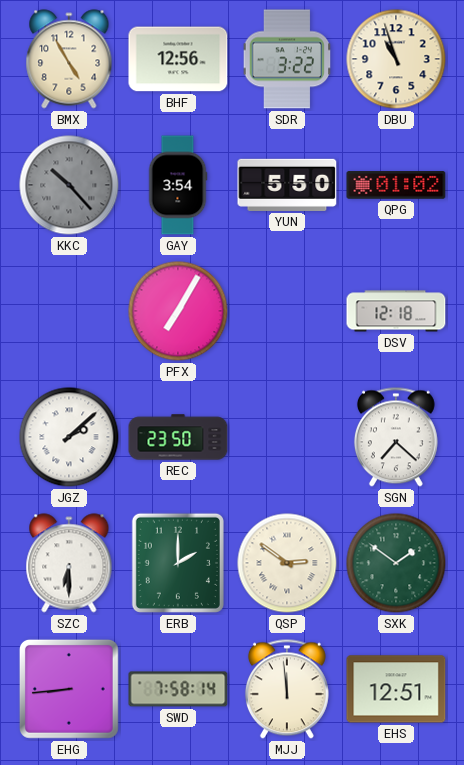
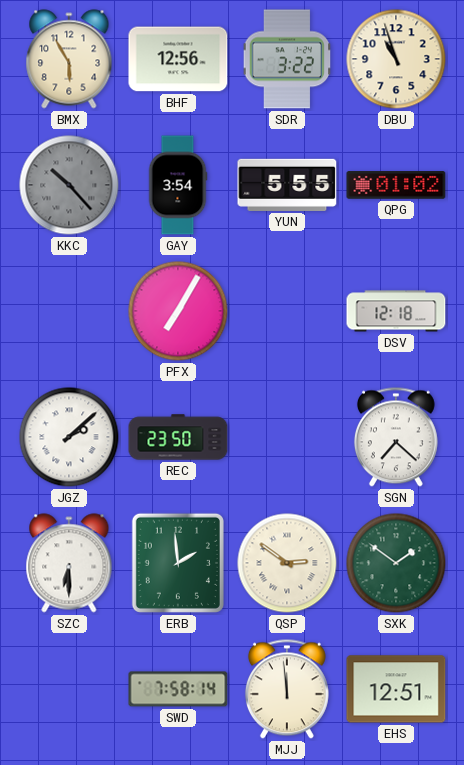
BMX: 4:55 -> 5:55 (69, 59)
YUN: 5:50 -> 5:55 (287, 185)
ERB: 2:00 -> 1:59 (178, 563)
EHG: 8:44 -> none (69, 689)
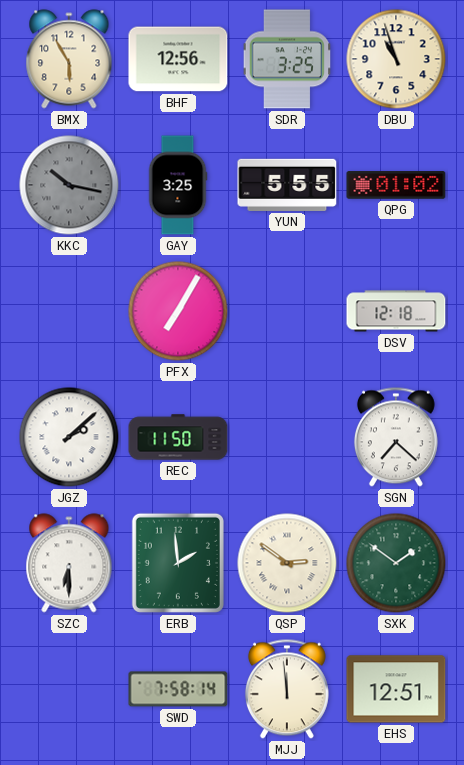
SDR: 3:22 -> 3:25 (287, 59)
KKC: 10:23 -> 10:17 (69, 185)
GAY: 3:54 -> 3:25 (178, 185)
REC: 23:50 -> 11:50 (178, 437)
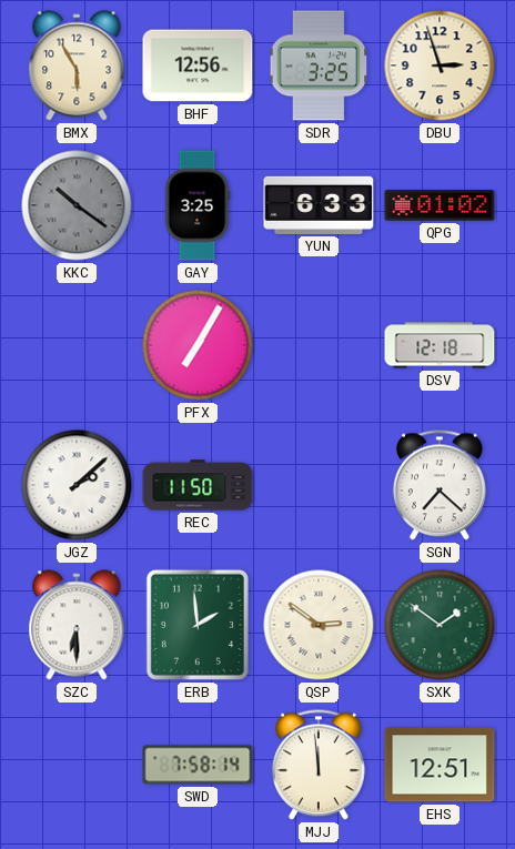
DBU: 10:57 -> 2:57 (440, 65)
KKC: 10:17 -> 10:21 (77, 205)
YUN: 5:55 -> 6:33 (319, 205)
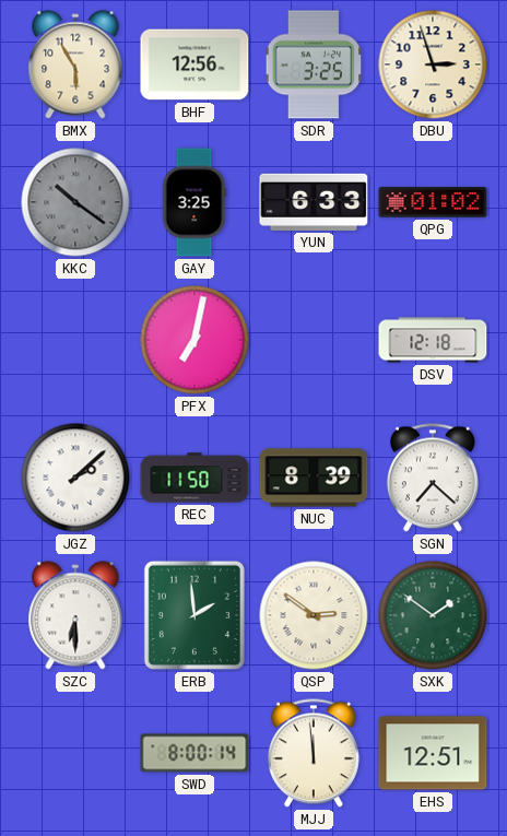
PFX: 7:05 -> 7:02 (194, 340)
NUC: none -> 8:39 (314, 478)
SWD: 7:58 -> 8:00 (194, 753)
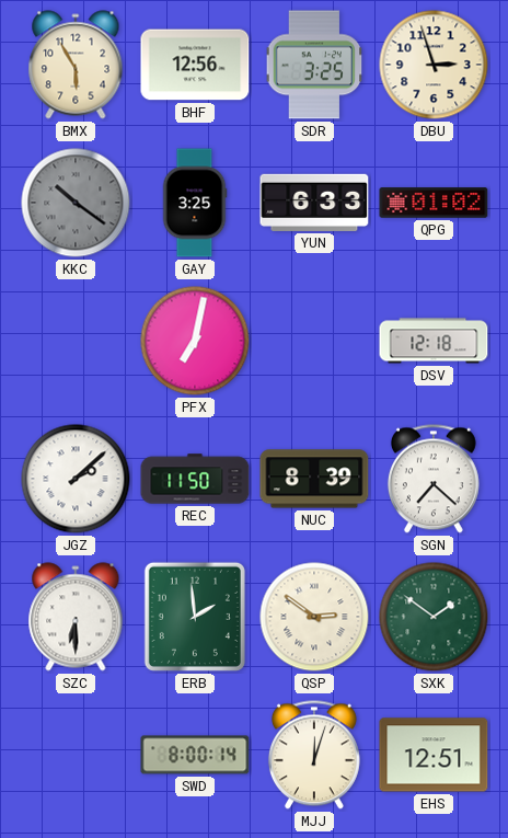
MJJ: 11:59 -> 12:03 (314, 755)
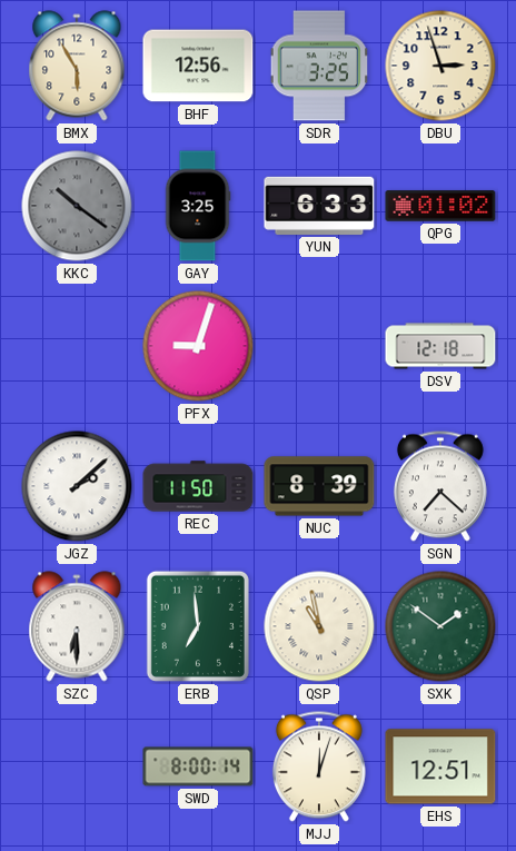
PFX: 7:02 -> 9:03 (198, 346)
ERB: 1:59 -> 6:59 (198, 626)
QSP: 2:51 -> 10:58 (319, 626)
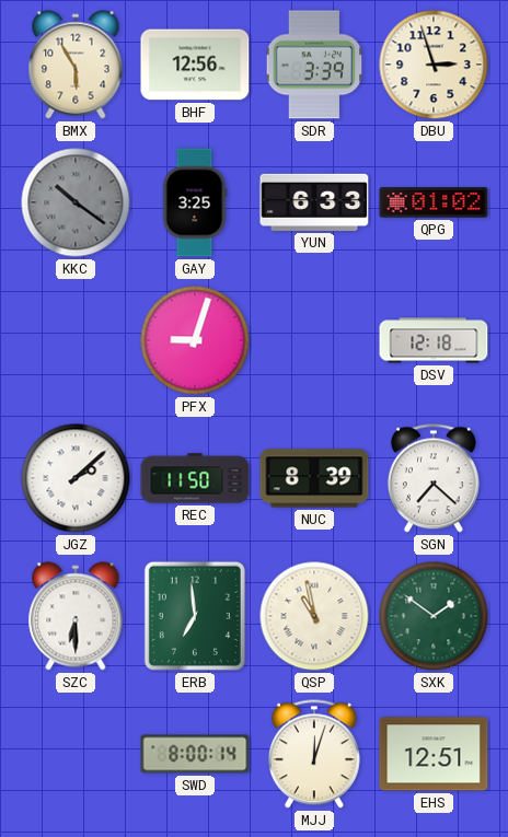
SDR: 3:25 -> 3:39 (314, 65)
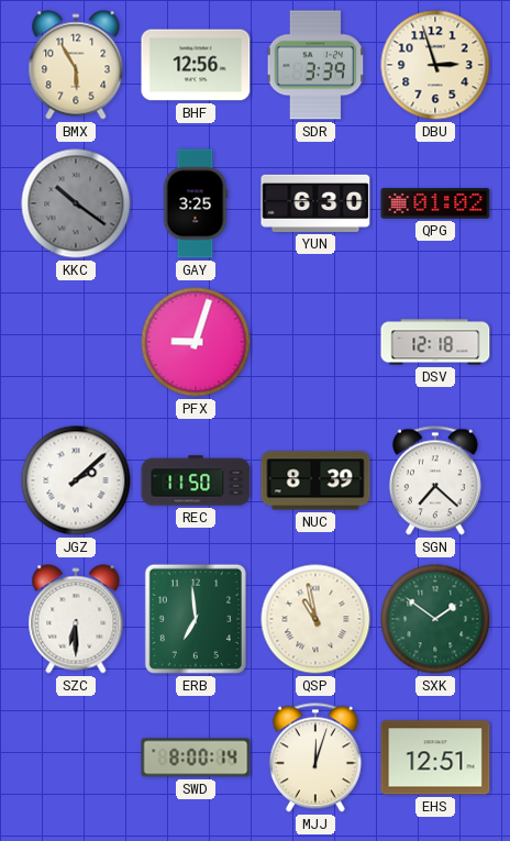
YUN: 6:33 -> 6:30 (315, 203)
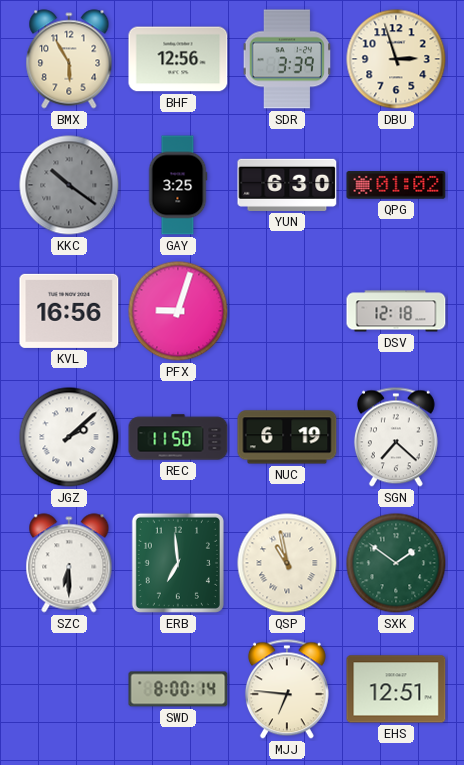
KVL: none -> 16:56 (69, 311)
NUC: 8:39 -> 6:19 (287, 437)
MJJ: 12:03 -> 6:46 (287, 689)
